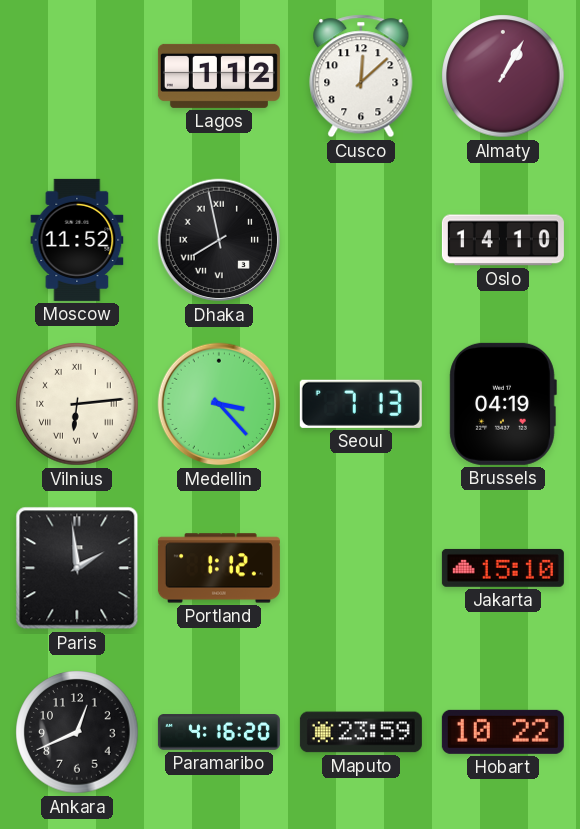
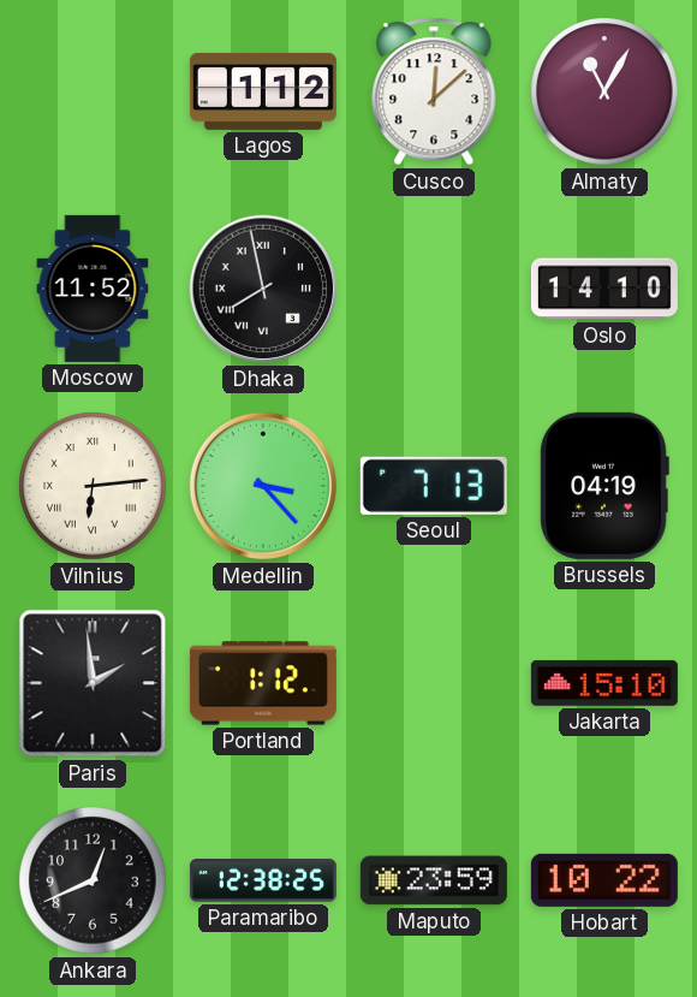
Almaty: 1:05 -> 11:05 (604, 91)
Paramaribo: 4:16 -> 12:38 (263, 880)
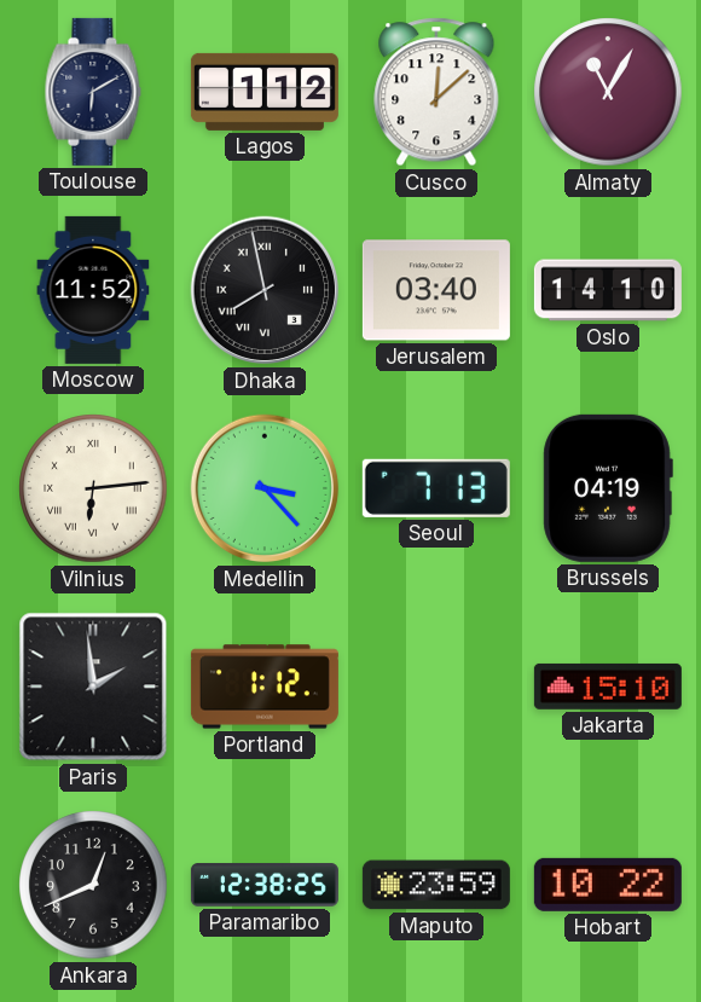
Toulouse: none -> 6:10 (93, 92)
Jerusalem: none -> 03:40 (436, 290)
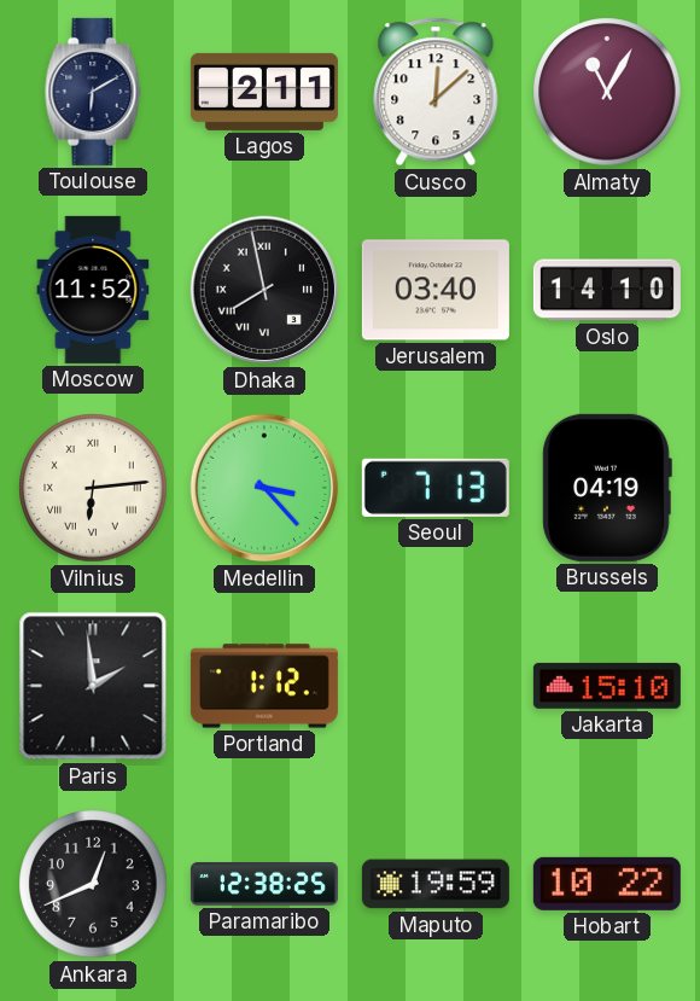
Lagos: 1:12 -> 2:11 (264, 92)
Maputo: 23:59 -> 19:59 (436, 884)
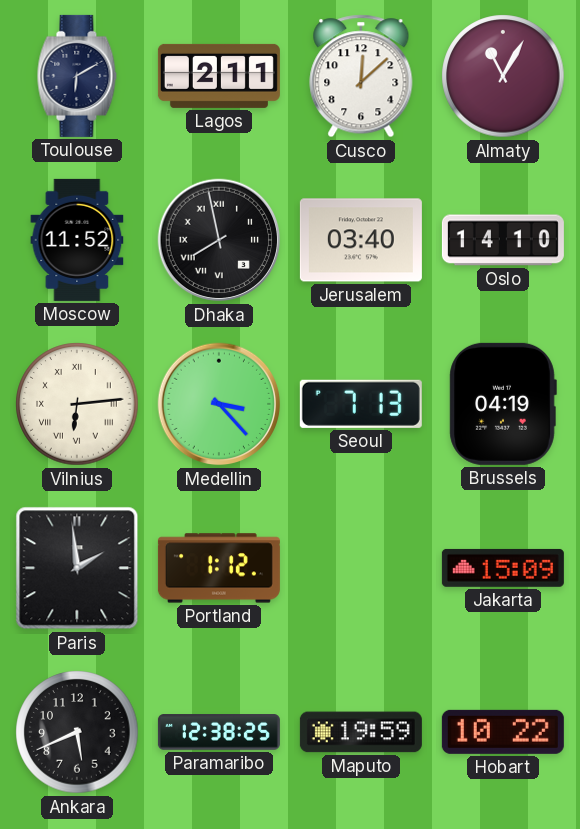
Jakarta: 15:10 -> 15:09 (503, 568)
Ankara: 12:41 -> 5:41 (77, 732)
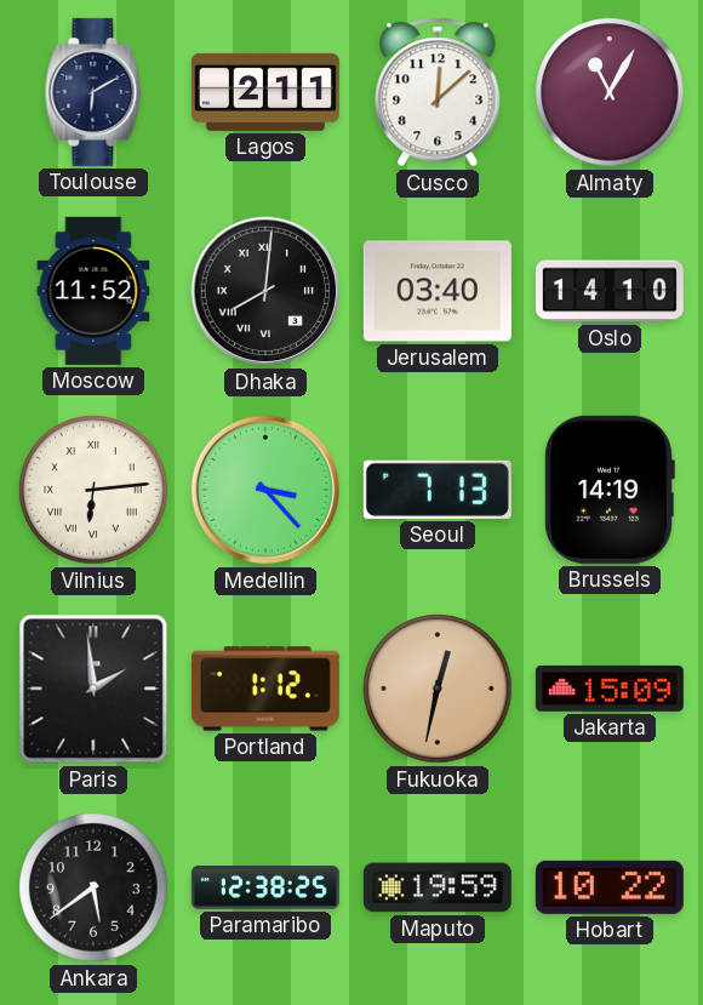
Dhaka: 7:58 -> 8:01 (265, 291)
Brussels: 04:19 -> 14:19 (610, 490)
Fukuoka: none -> 12:32 (438, 689)
Ankara: 5:41 -> 5:39 (93, 887)
